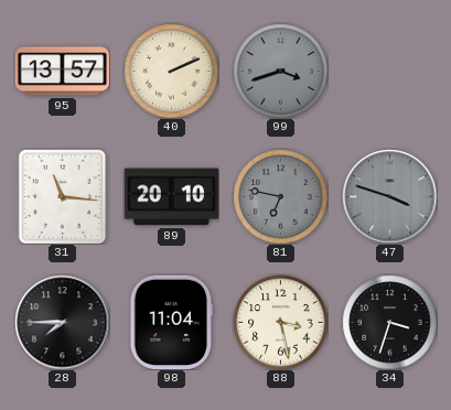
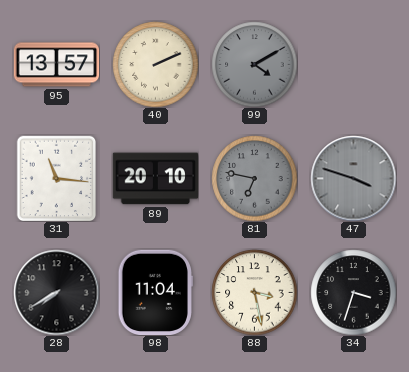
99: 3:42 -> 4:10 (254, 64)
28: 7:45 -> 7:40 (56, 292)
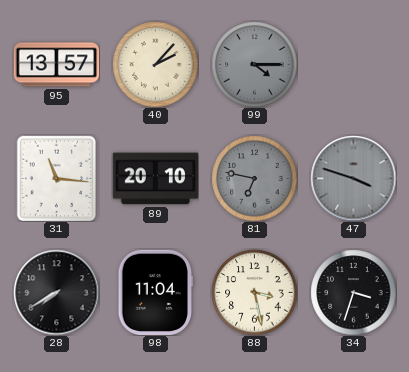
40: 2:11 -> 2:07 (155, 64)
99: 4:10 -> 4:15 (254, 64)
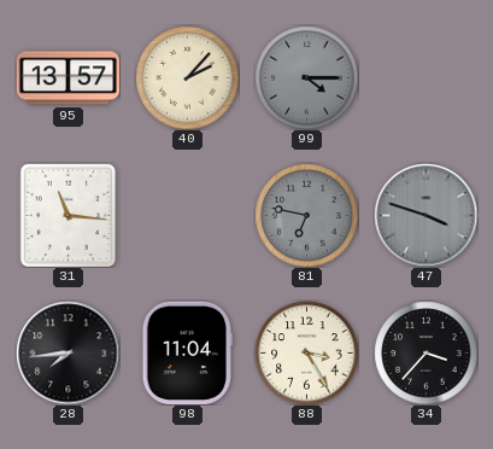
89: 20:10 -> none (155, 179)
28: 7:40 -> 7:44 (68, 352)
88: 3:28 -> 3:25 (306, 352)
34: 3:33 -> 3:37 (425, 352)
